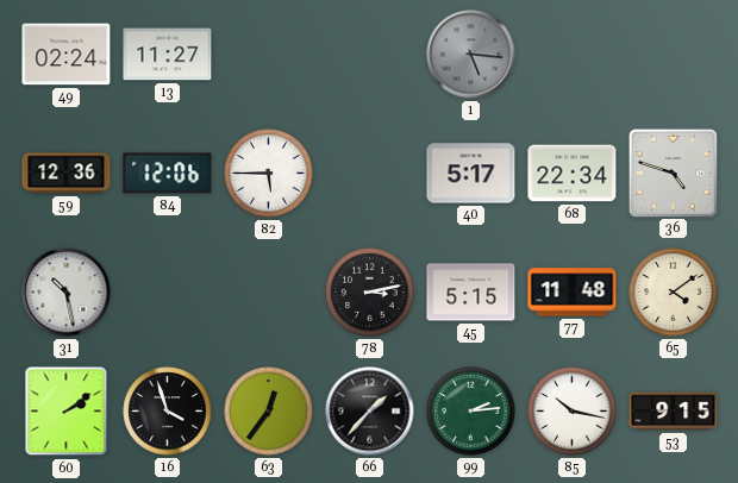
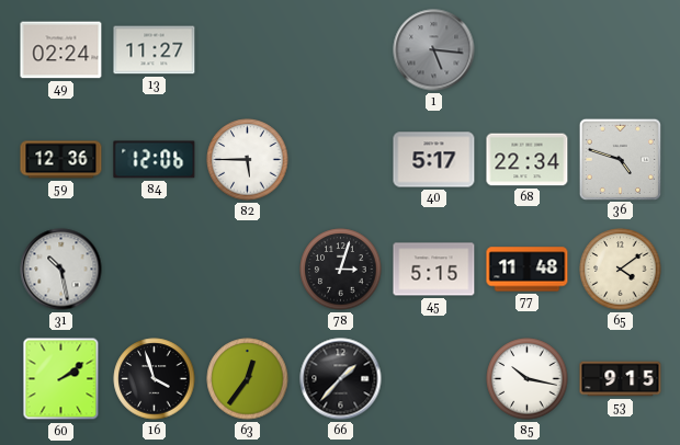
78: 3:13 -> 3:03 (341, 270)
99: 2:14 -> none (471, 412)
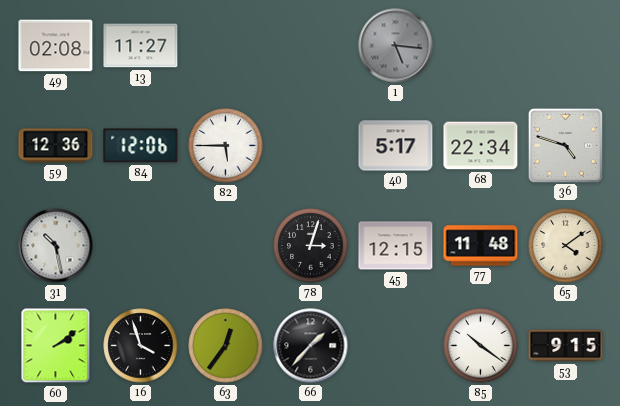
49: 02:24 -> 02:08 (56, 46)
45: 5:15 -> 12:15 (396, 246)
85: 10:17 -> 10:21 (481, 346)
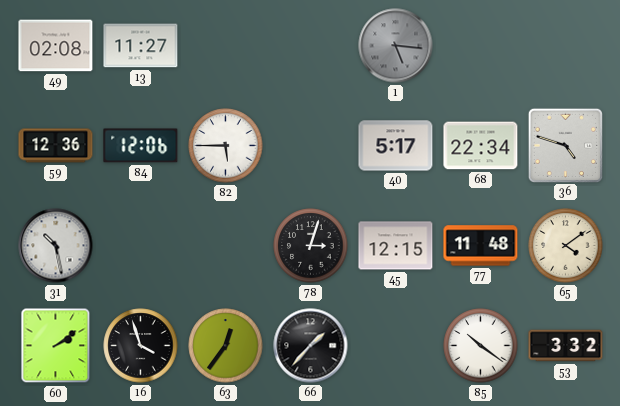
53: 9:15 -> 3:32 (566, 346)
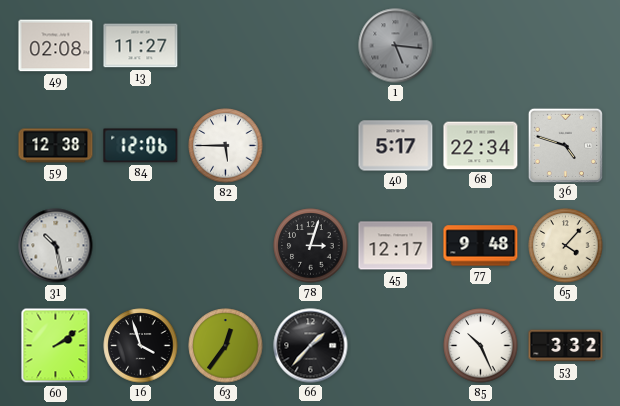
59: 12:36 -> 12:38 (56, 146)
45: 12:15 -> 12:17 (396, 246)
77: 11:48 -> 9:48 (481, 246)
65: 4:09 -> 4:07 (566, 246)
85: 10:21 -> 10:26 (481, 346)
